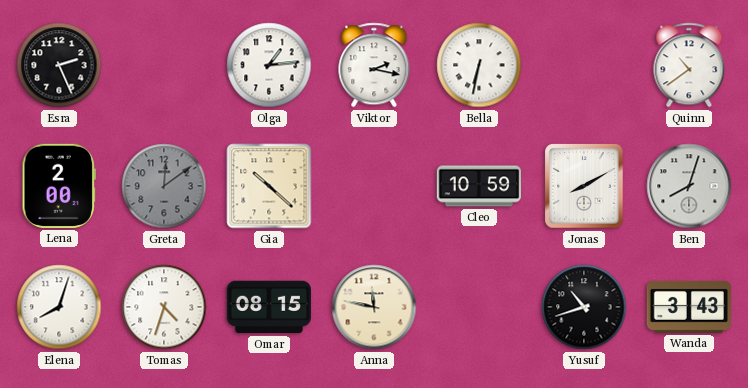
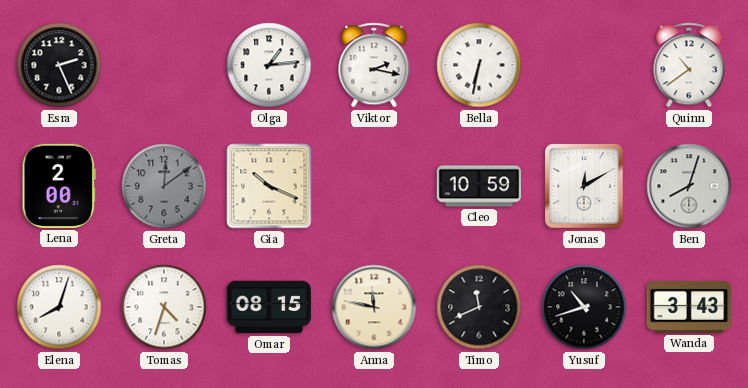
Gia: 10:22 -> 10:19 (269, 186)
Jonas: 8:10 -> 12:10 (584, 186)
Timo: none -> 11:41 (479, 307)
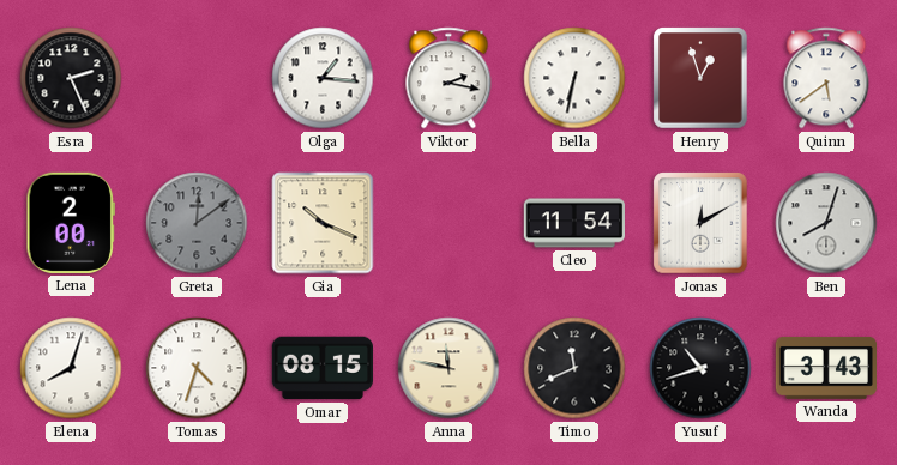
Olga: 1:14 -> 1:16 (323, 78)
Henry: none -> 12:57 (700, 78)
Quinn: 10:39 -> 5:39 (826, 78)
Cleo: 10:59 -> 11:54 (573, 223)
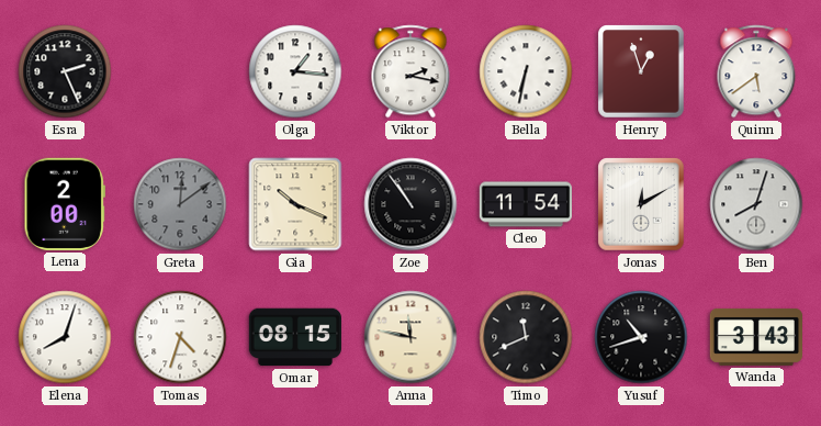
Zoe: none -> 10:54 (410, 204)
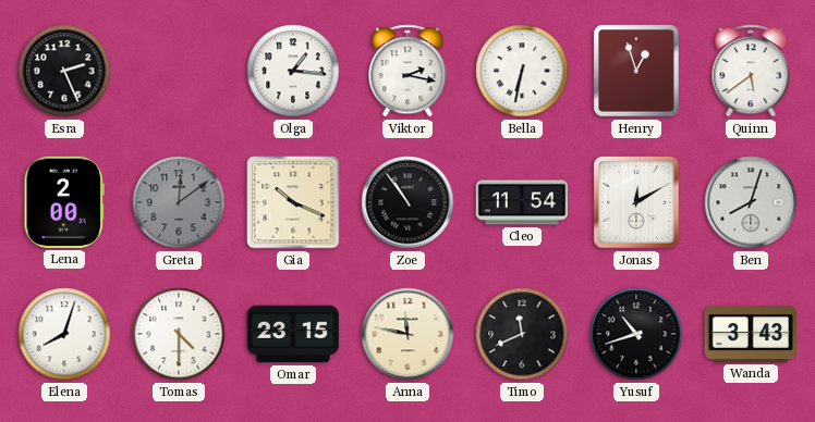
Tomas: 4:33 -> 4:30 (179, 334)
Omar: 08:15 -> 23:15 (293, 334)
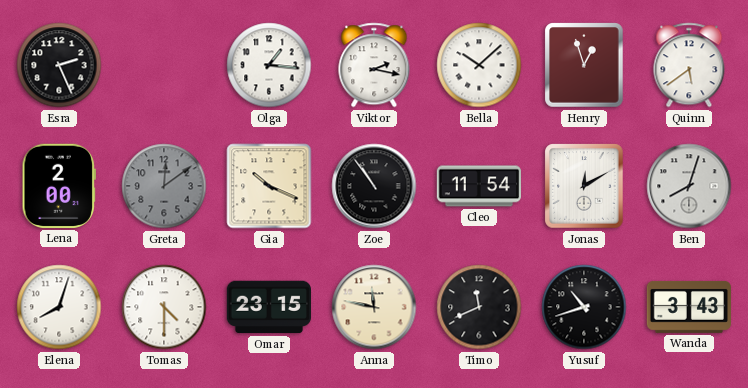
Bella: 6:32 -> 10:08 (479, 65)
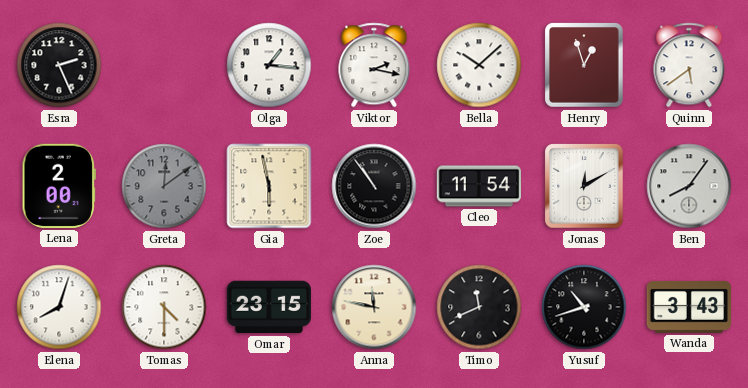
Gia: 10:19 -> 5:58 (269, 186)
Ben: 8:03 -> 8:06 (689, 186)
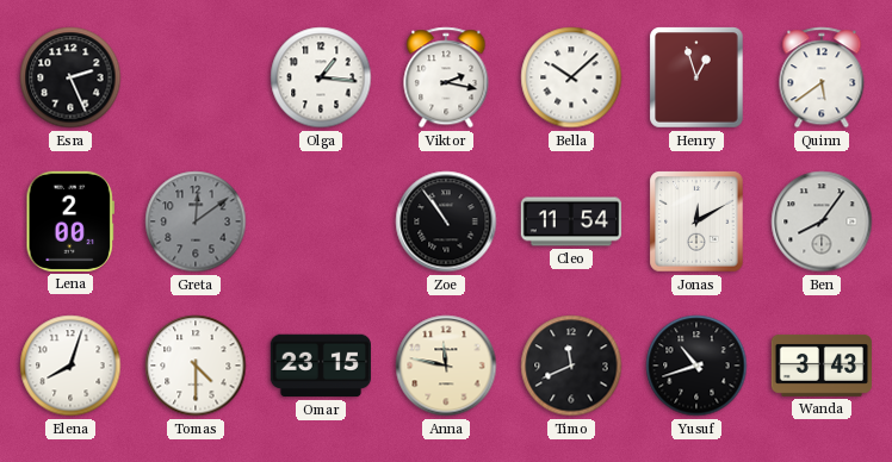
Gia: 5:58 -> none (269, 186)
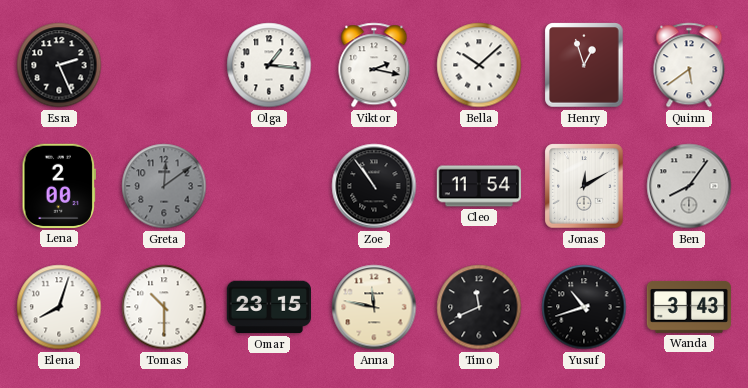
Tomas: 4:30 -> 10:30 (164, 307)
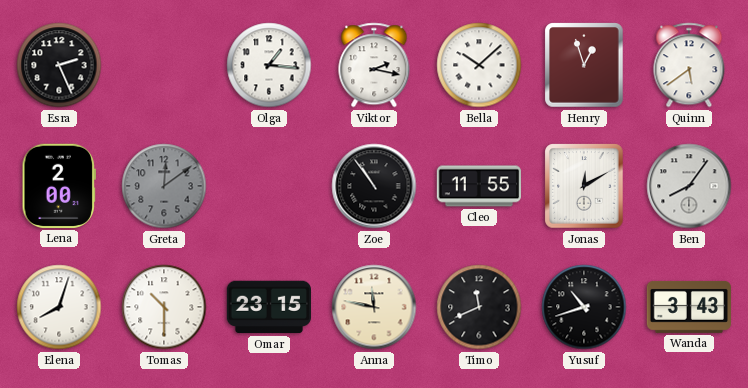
Cleo: 11:54 -> 11:55 (478, 186)
